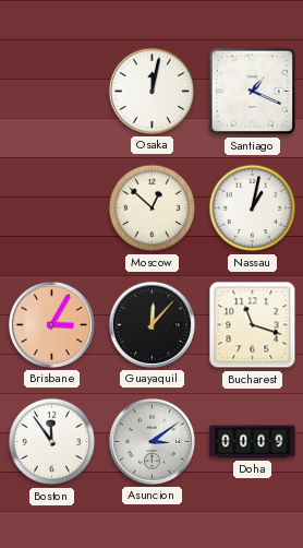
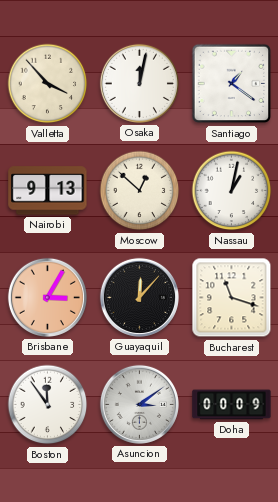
Valletta: none -> 3:53 (48, 84)
Santiago: 1:19 -> 1:21 (232, 84)
Nairobi: none -> 9:13 (48, 191)
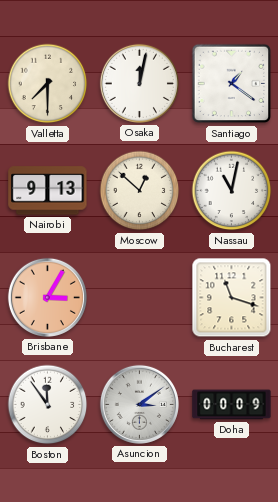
Valletta: 3:53 -> 7:30 (48, 84)
Nassau: 1:02 -> 11:02 (232, 191)
Guayaquil: 12:07 -> none (139, 297)
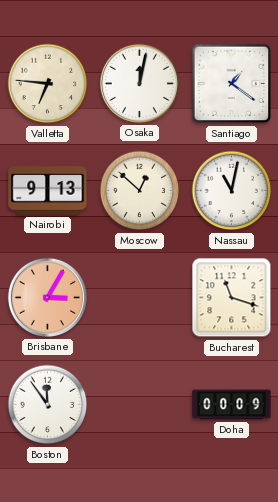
Valletta: 7:30 -> 6:46 (48, 84)
Asuncion: 3:09 -> none (139, 404)
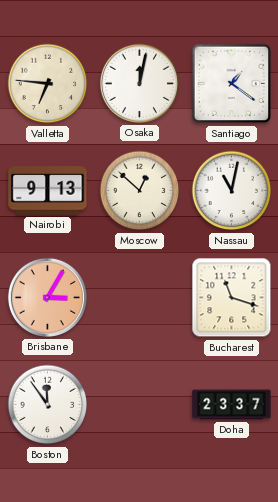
Doha: 00:09 -> 23:37 (232, 405)
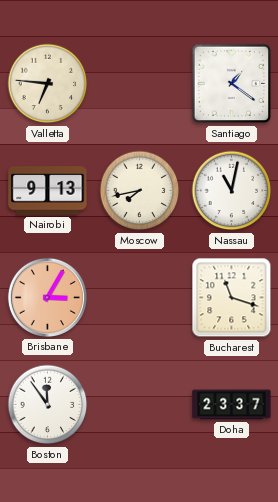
Osaka: 12:02 -> none (139, 83)
Moscow: 12:52 -> 7:43 (140, 191)
